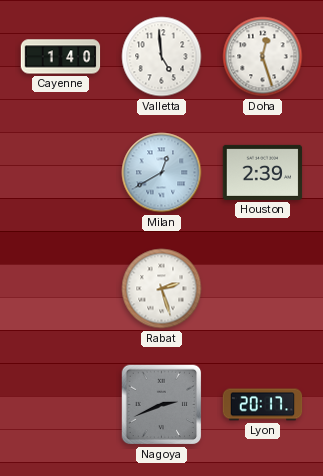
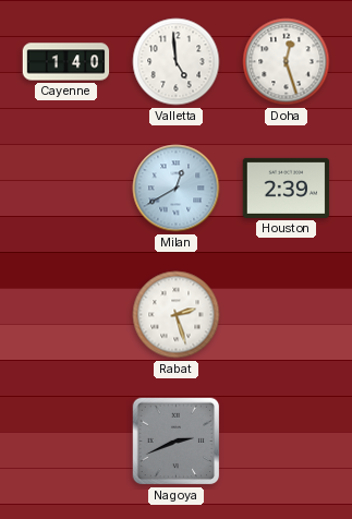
Lyon: 20:17 -> none (263, 405)
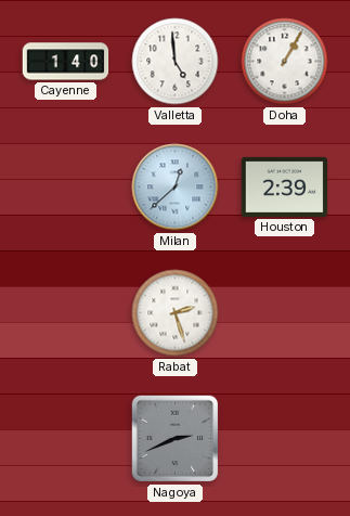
Doha: 12:27 -> 1:05 (285, 62)
Milan: 12:40 -> 12:38 (176, 188)
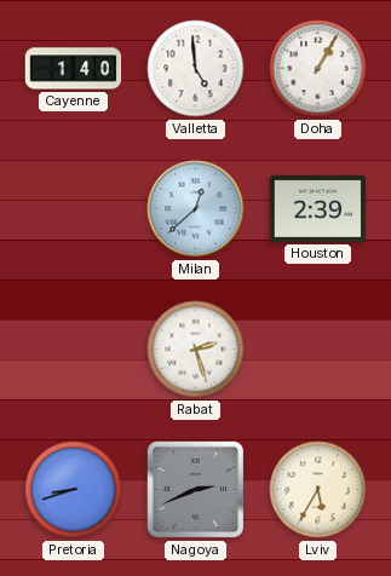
Pretoria: none -> 8:42 (74, 490)
Lviv: none -> 5:35 (318, 490)
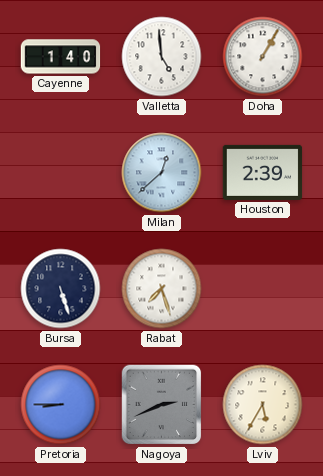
Bursa: none -> 5:27 (61, 289)
Rabat: 2:27 -> 7:27 (162, 289)
Pretoria: 8:42 -> 8:45 (61, 405)
